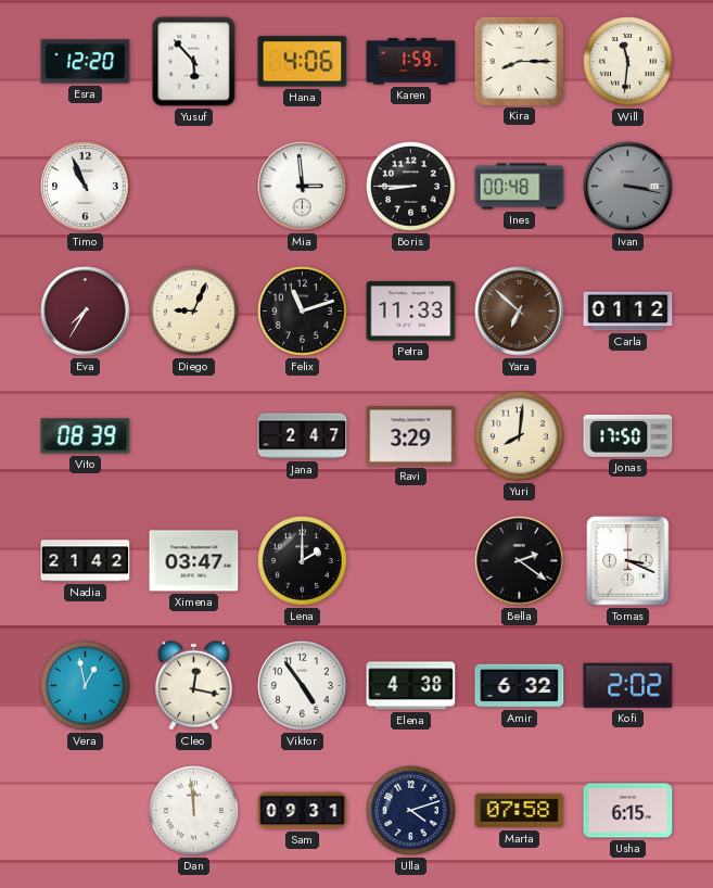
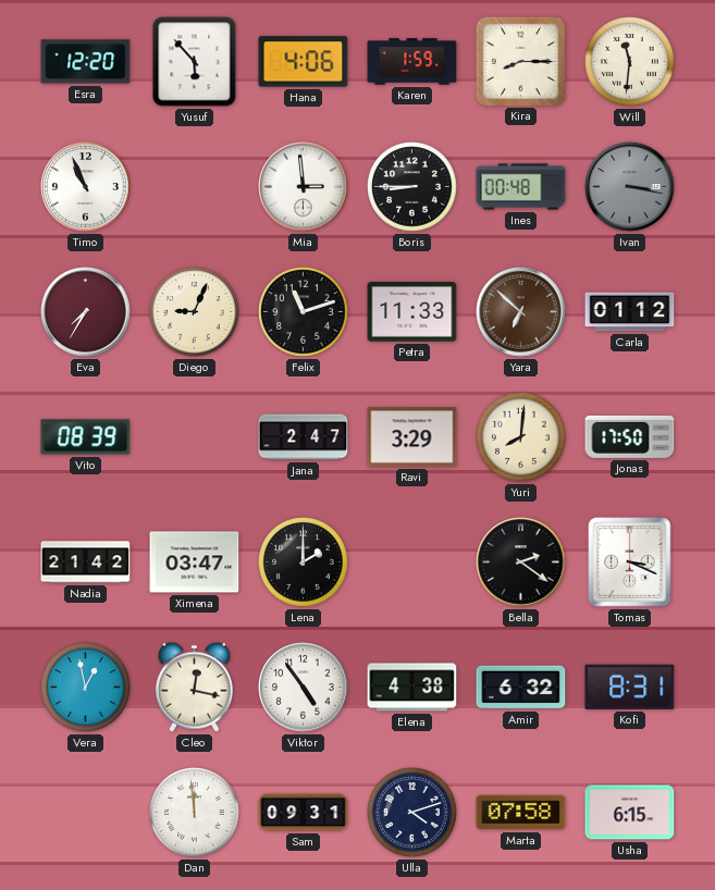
Kofi: 2:02 -> 8:31 (630, 687)
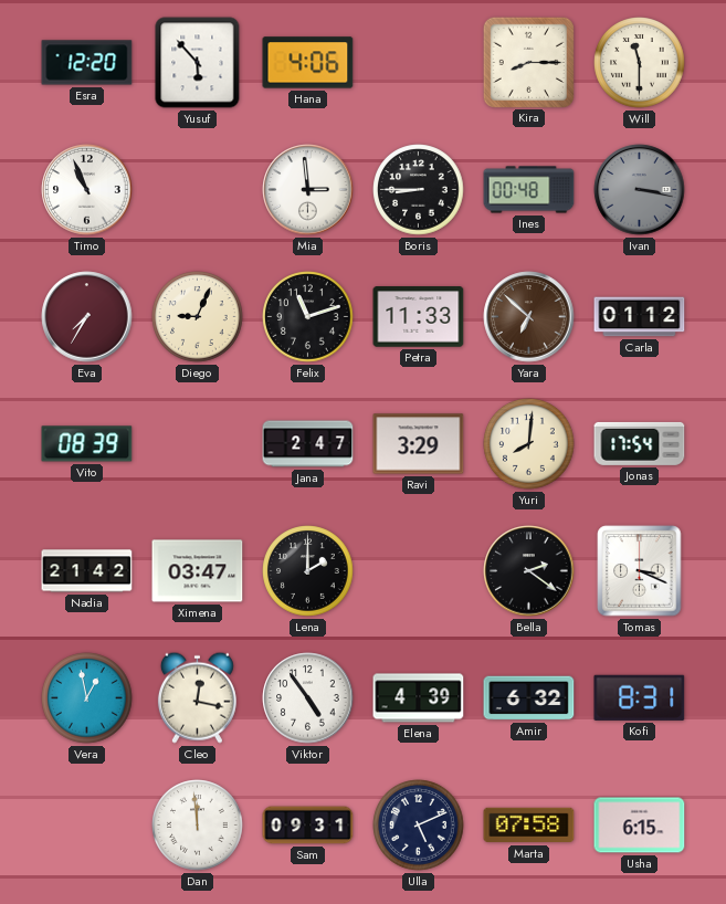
Karen: 1:59 -> none (412, 62)
Will: 11:31 -> 11:30 (640, 63)
Jonas: 17:50 -> 17:54 (640, 443)
Elena: 4:38 -> 4:39 (419, 698)
Ulla: 4:12 -> 5:11 (419, 826)
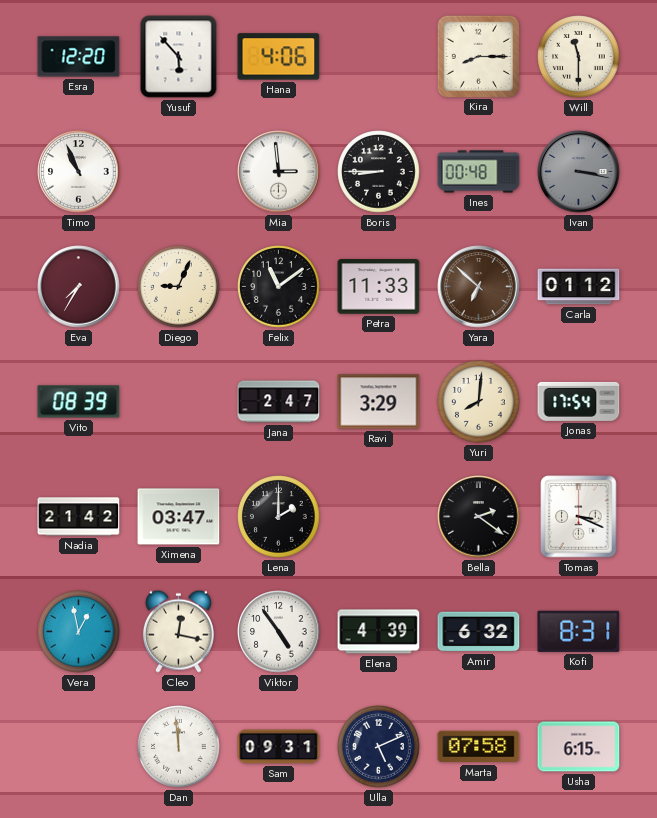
Felix: 11:12 -> 11:09 (279, 287)
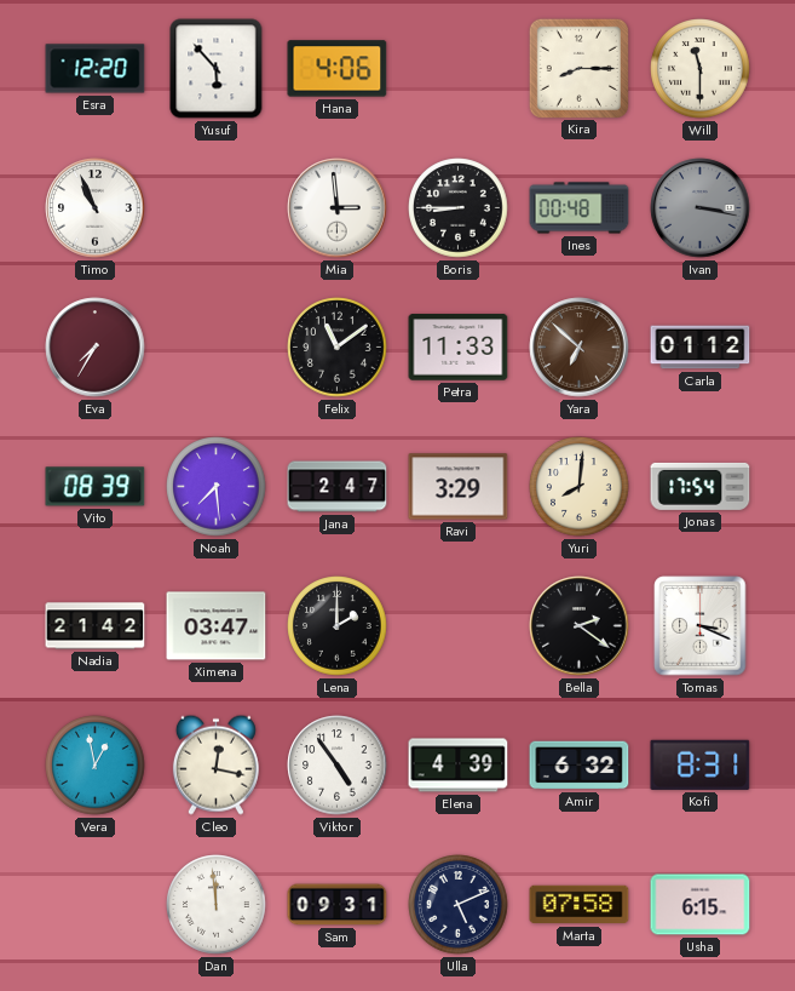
Diego: 9:04 -> none (179, 287)
Noah: none -> 7:29 (217, 487)
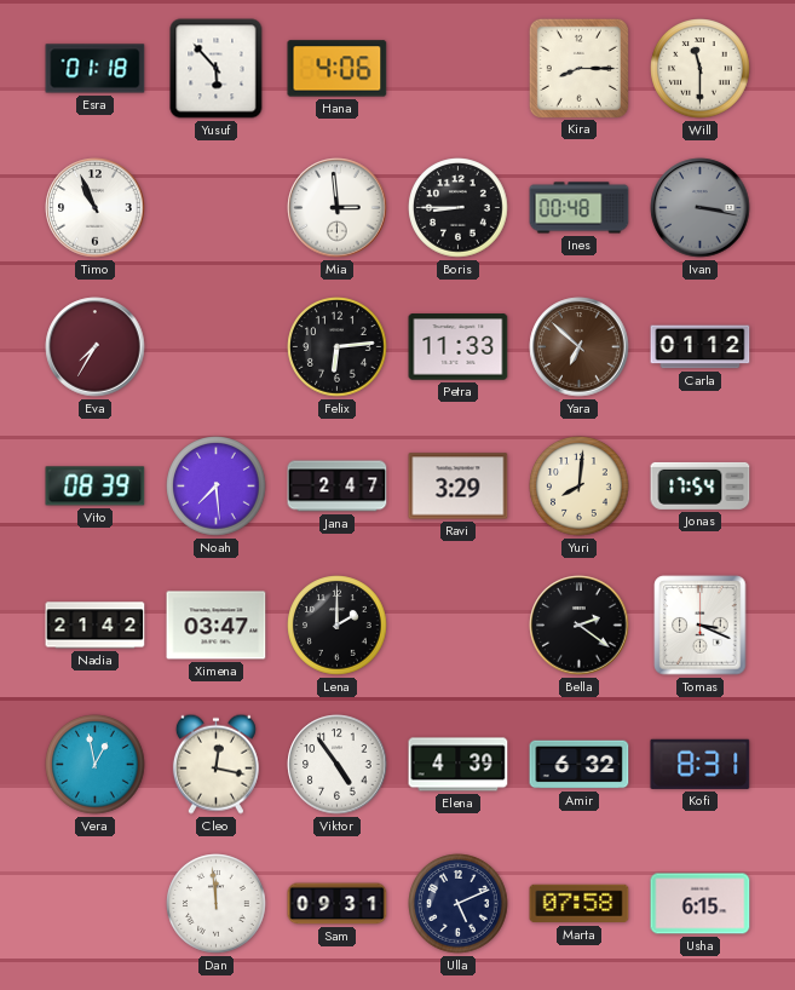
Esra: 12:20 -> 01:18 (96, 69)
Felix: 11:09 -> 6:14 (338, 347)
